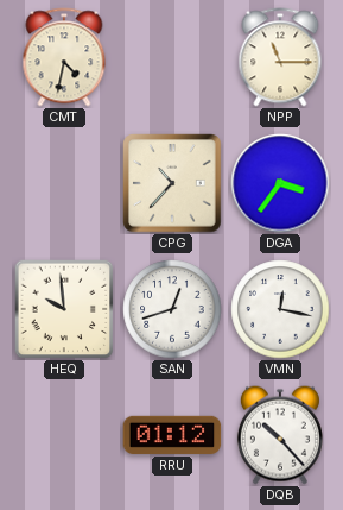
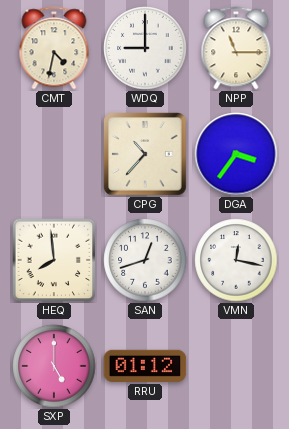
WDQ: none -> 9:00 (145, 48)
HEQ: 9:59 -> 7:59 (54, 260)
SXP: none -> 5:00 (54, 366)
DQB: 10:23 -> none (280, 435)
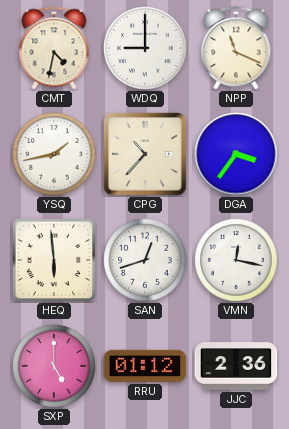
NPP: 11:15 -> 11:19 (236, 48)
YSQ: none -> 1:43 (54, 154)
HEQ: 7:59 -> 5:59 (54, 260)
JJC: none -> 2:36 (236, 366)
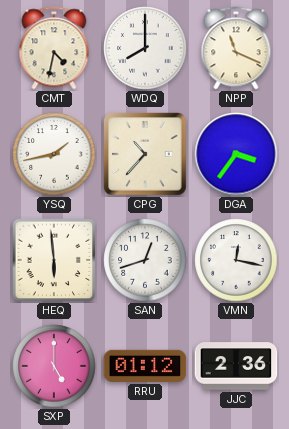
WDQ: 9:00 -> 8:00 (145, 48)
